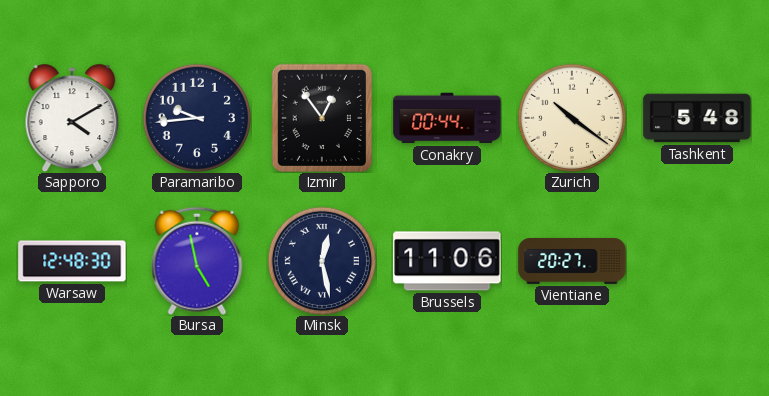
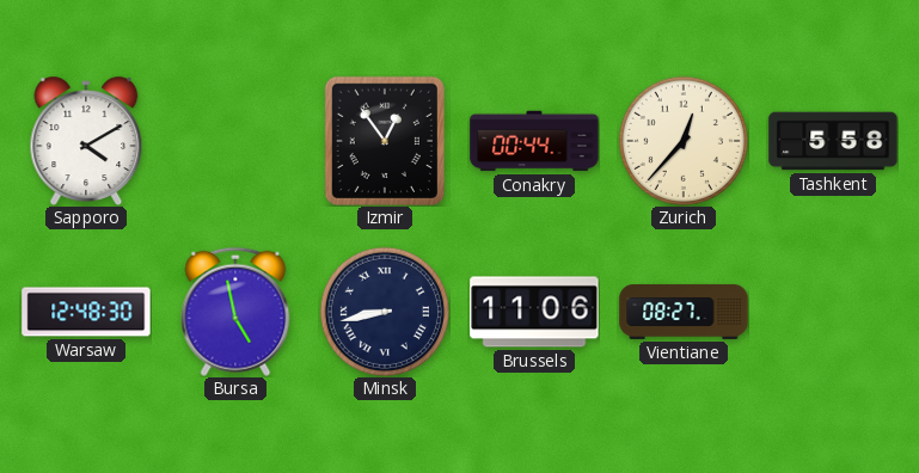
Paramaribo: 9:44 -> none (197, 118)
Zurich: 10:21 -> 12:37 (684, 141)
Tashkent: 5:48 -> 5:58 (833, 141)
Minsk: 12:28 -> 8:43 (385, 312)
Vientiane: 20:27 -> 08:27 (684, 312)
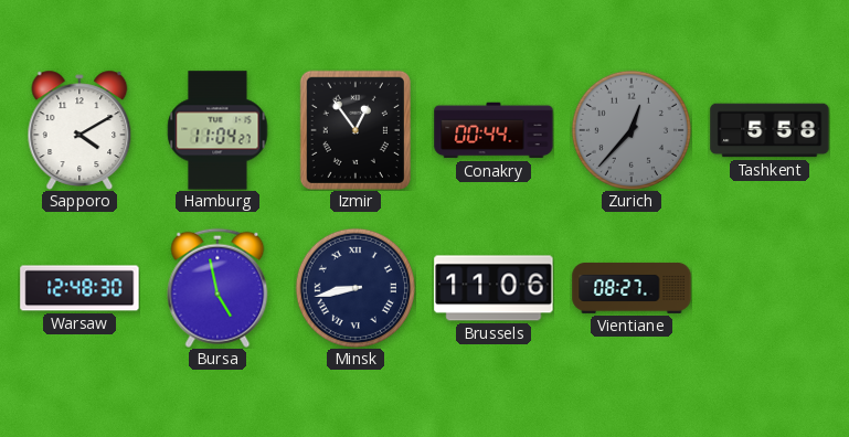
Hamburg: none -> 11:04 (217, 130)
Zurich dial: cream -> grey (632, 130)
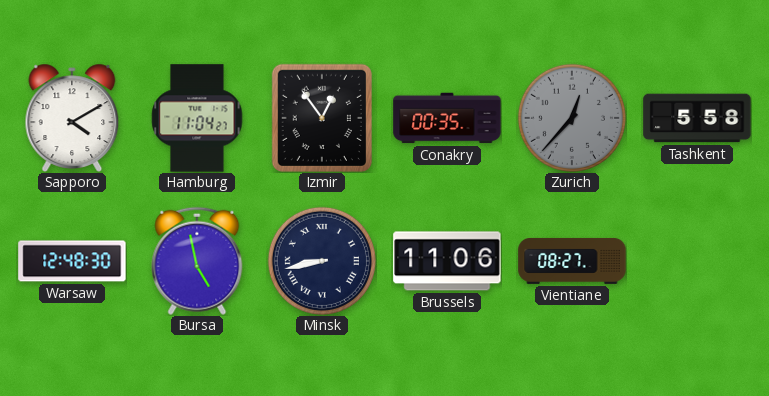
Conakry: 00:44 -> 00:35 (447, 118)
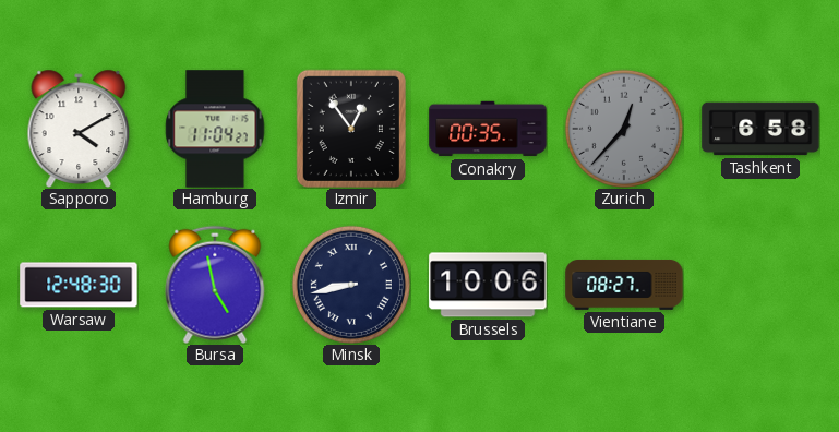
Tashkent: 5:58 -> 6:58 (760, 129)
Brussels: 11:06 -> 10:06 (488, 285)
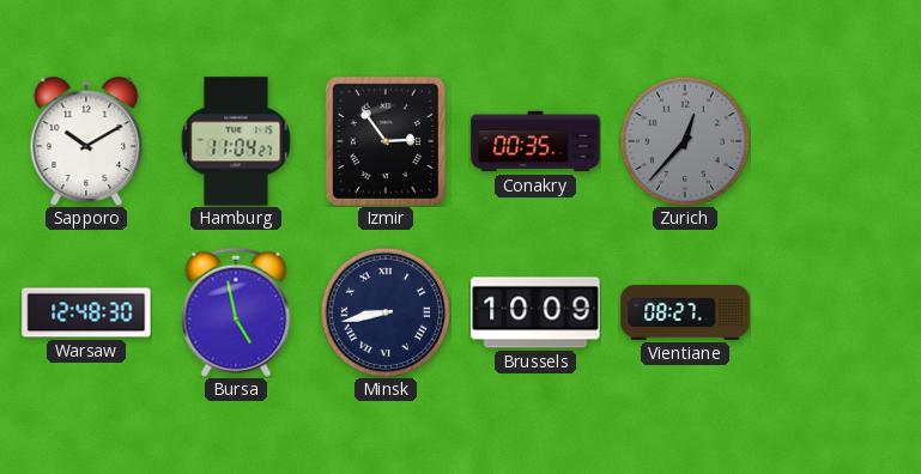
Sapporo: 4:10 -> 10:10 (86, 141)
Izmir: 12:54 -> 2:54 (386, 141)
Tashkent: 6:58 -> none (760, 129)
Brussels: 10:06 -> 10:09 (535, 312)
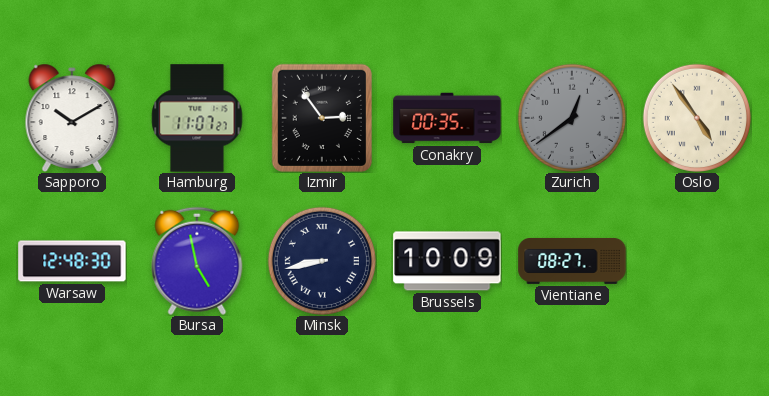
Hamburg: 11:04 -> 11:07 (197, 118)
Zurich: 12:37 -> 12:39 (572, 118)
Oslo: none -> 4:54 (697, 118)
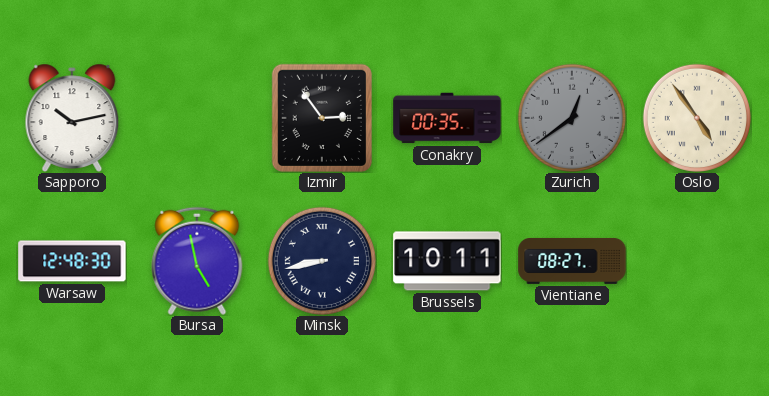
Sapporo: 10:10 -> 10:13 (72, 118)
Hamburg: 11:07 -> none (197, 118)
Brussels: 10:09 -> 10:11 (447, 261)
